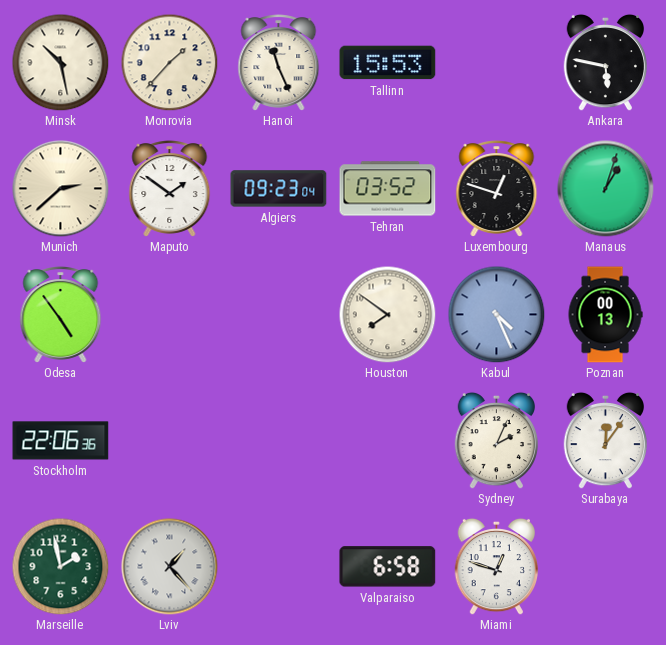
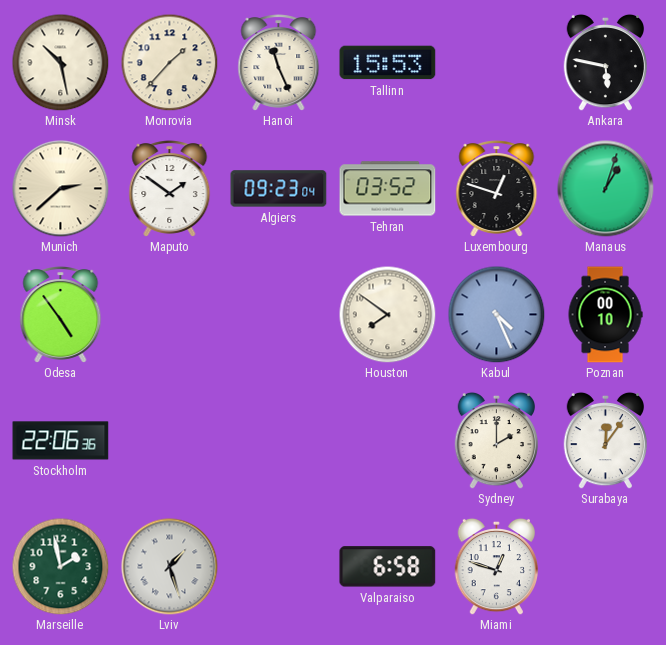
Poznan: 00:13 -> 00:10 (605, 315)
Sydney: 2:04 -> 2:00 (496, 440)
Lviv: 1:23 -> 1:27 (170, 567)
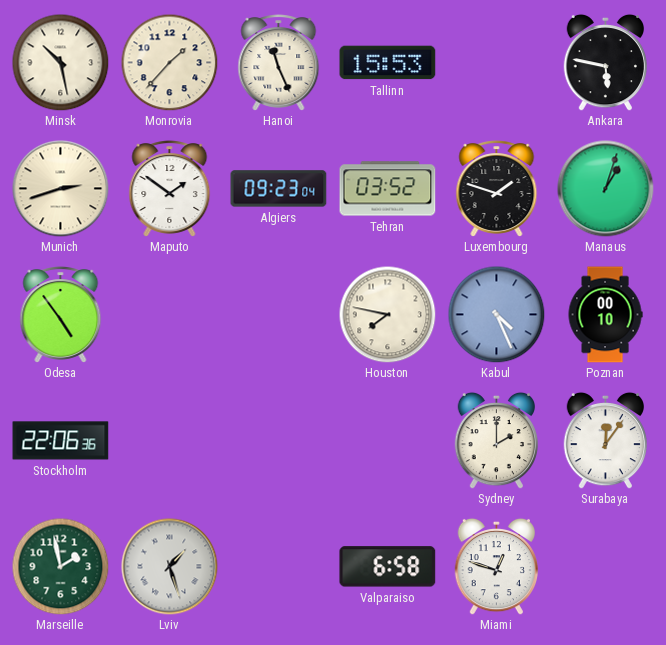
Munich: 2:38 -> 2:42 (61, 189)
Luxembourg: 12:48 -> 1:48 (497, 189)
Houston: 7:51 -> 7:47 (387, 314)
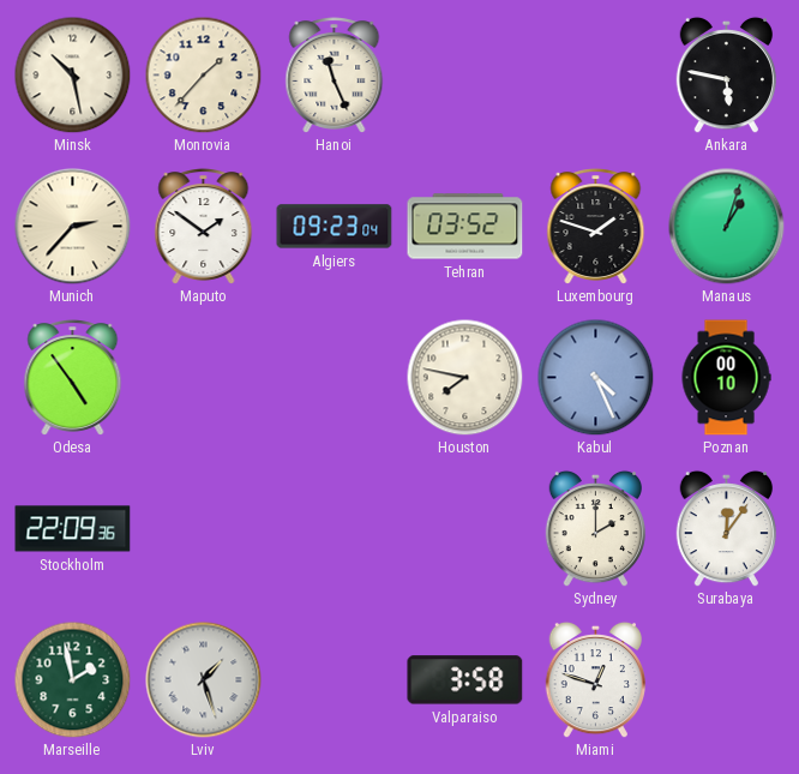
Tallinn: 15:53 -> none (388, 63)
Munich: 2:42 -> 2:37 (73, 227)
Stockholm: 22:06 -> 22:09 (73, 529)
Valparaiso: 6:58 -> 3:58 (465, 680)
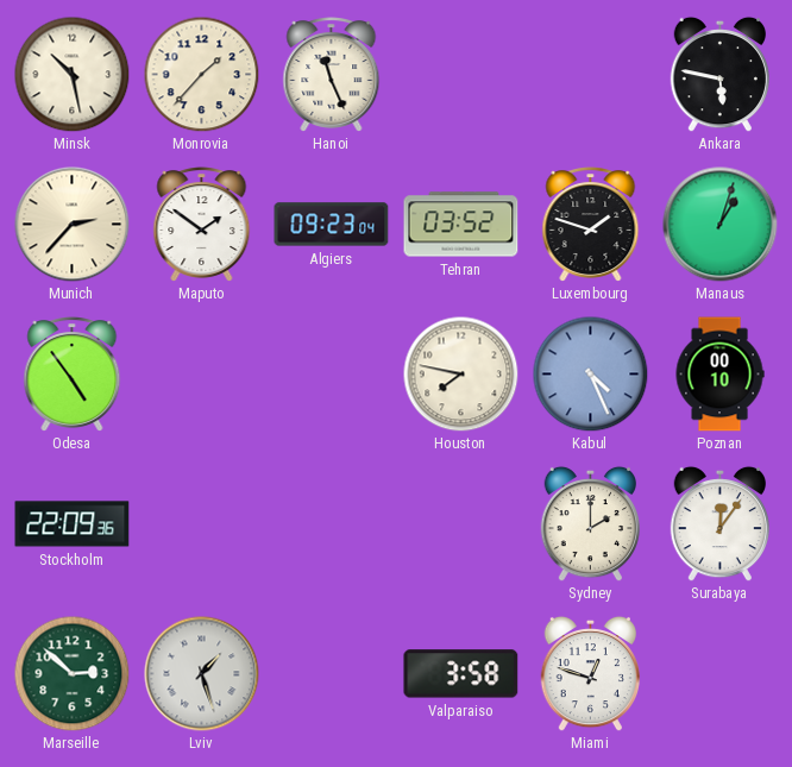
Marseille: 1:58 -> 2:52 (71, 673)
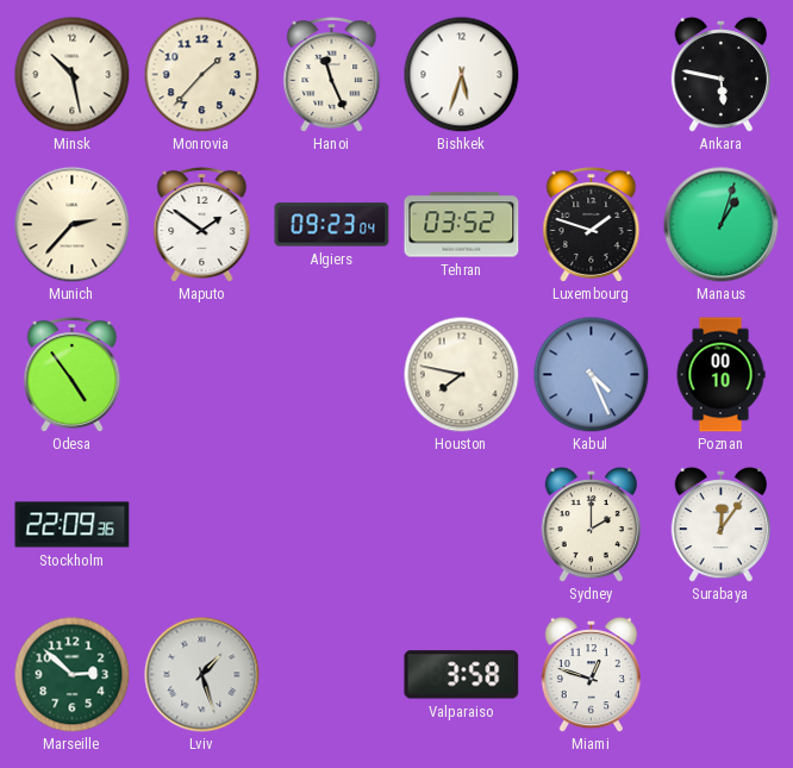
Bishkek: none -> 5:33 (461, 74)
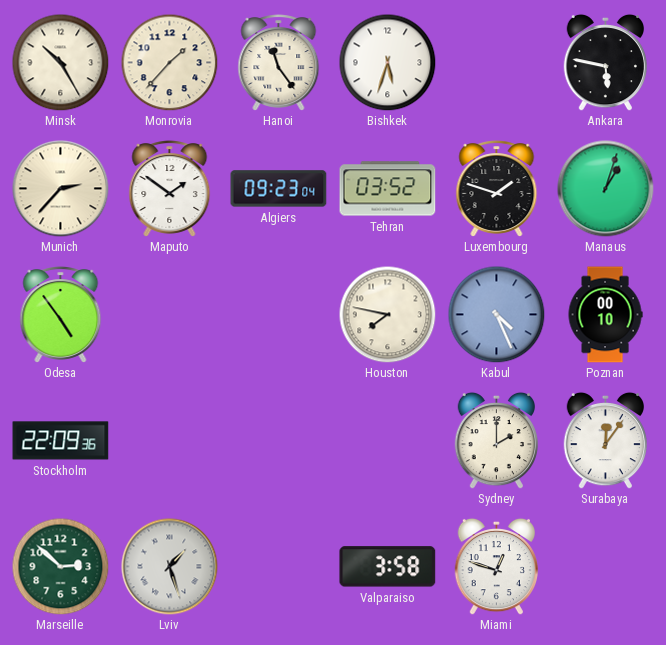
Minsk: 10:28 -> 10:25 (60, 62)
Hanoi: 11:26 -> 11:24 (279, 63)
